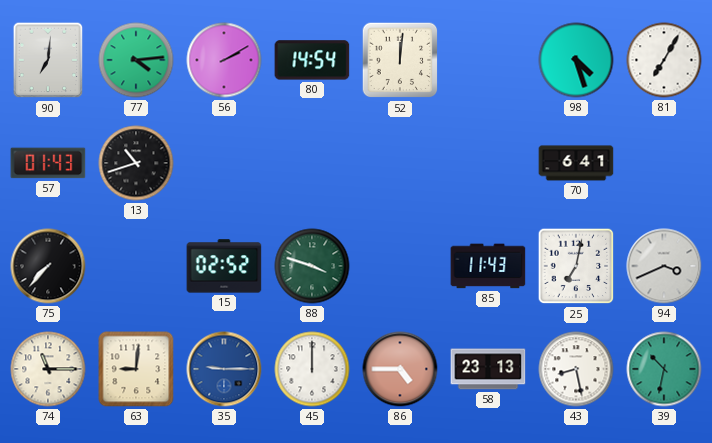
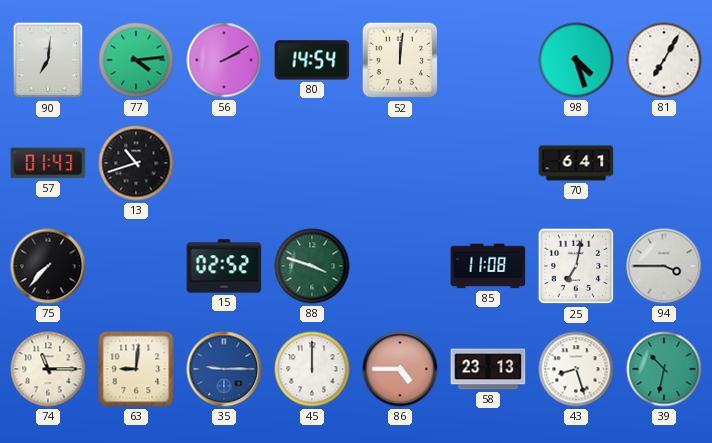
85: 11:43 -> 11:08 (488, 266)
94: 3:41 -> 3:45 (664, 266)
43: 8:28 -> 8:27 (576, 369)
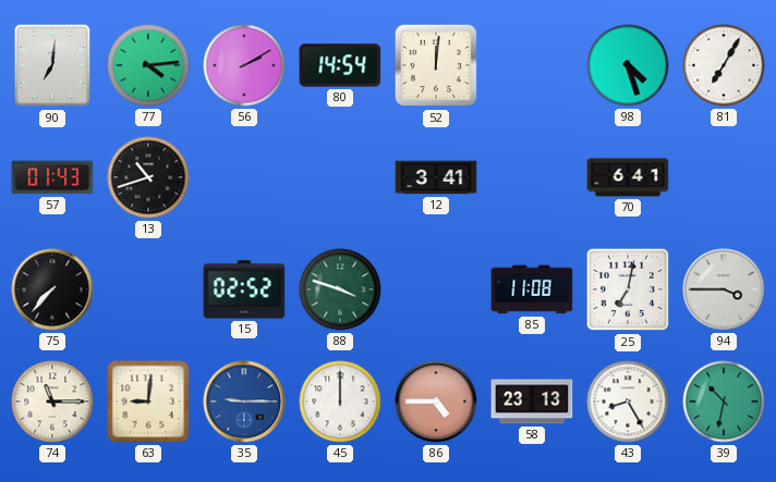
12: none -> 3:41 (436, 177)
43: 8:27 -> 8:25 (628, 401)
